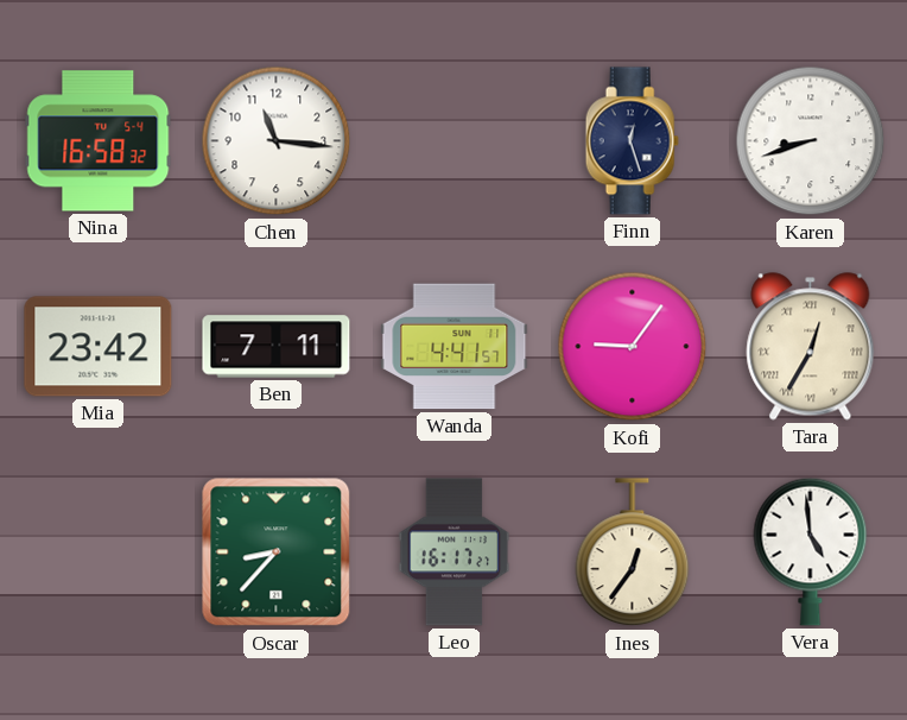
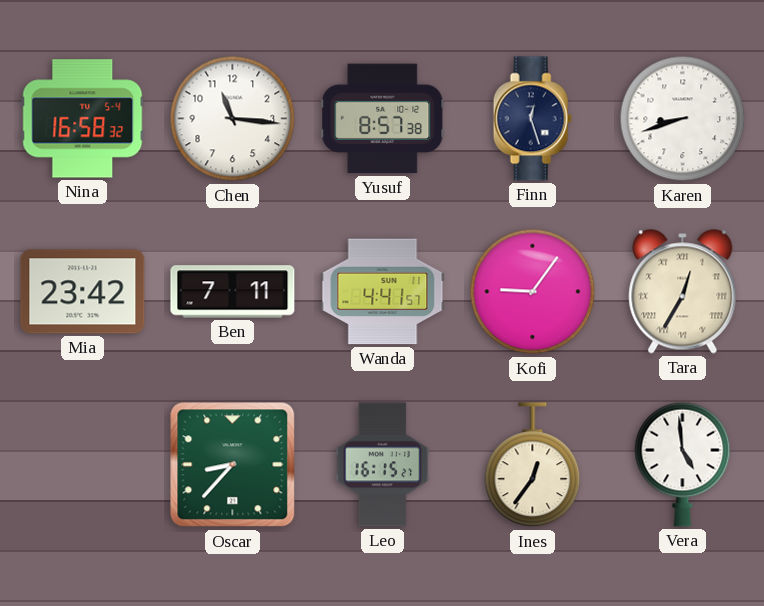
Yusuf: none -> 8:57 (383, 119)
Leo: 16:17 -> 16:15 (383, 465)
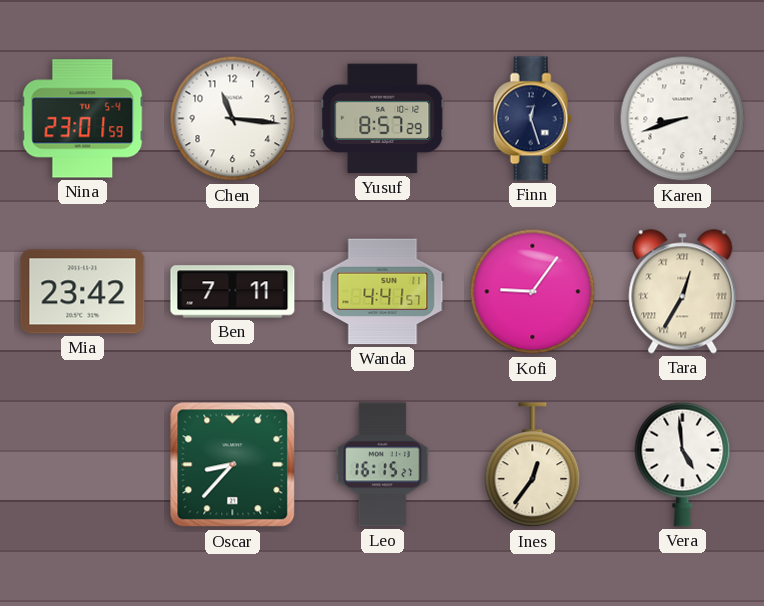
Nina: 16:58 -> 23:01 (83, 119)
Yusuf: 8:57:38 -> 8:57:29 (383, 119)
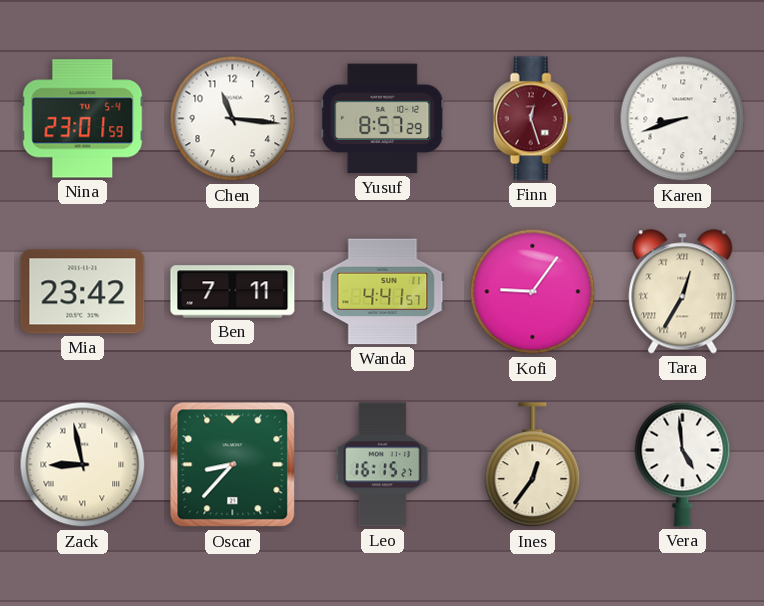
Finn dial: navy -> burgundy (532, 119)
Zack: none -> 8:58 (83, 465)
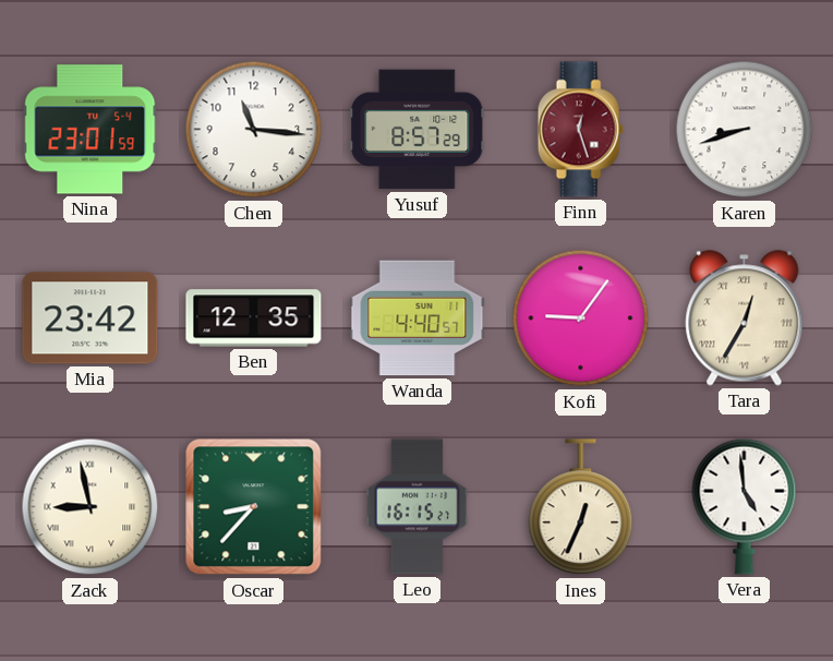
Ben: 7:11 -> 12:35 (254, 319)
Wanda: 4:41 -> 4:40 (418, 319)
Ines: 12:36 -> 12:34 (581, 507)
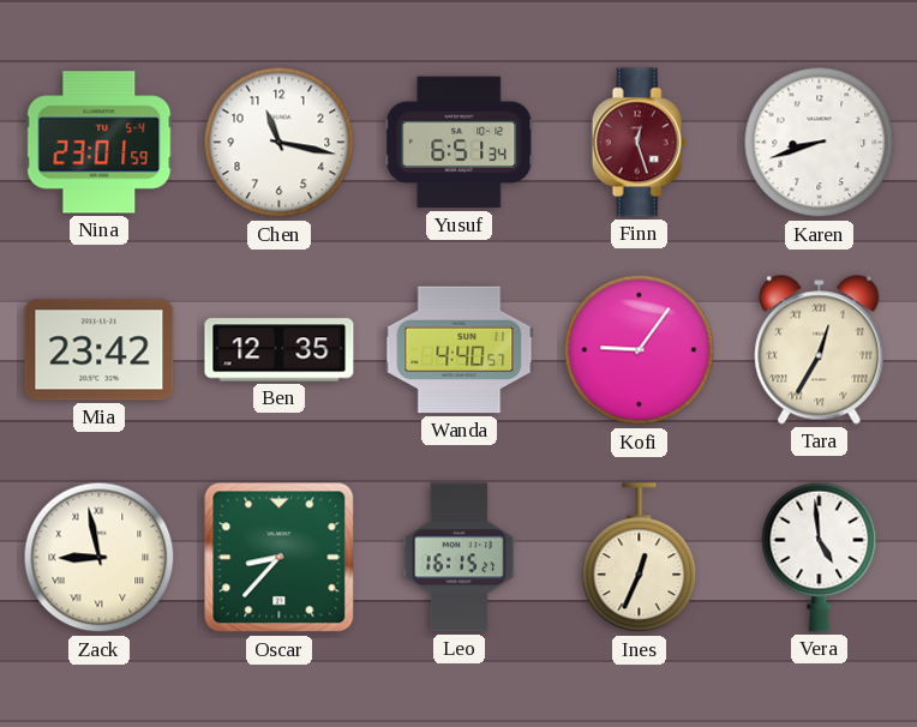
Chen: 11:16 -> 11:17 (280, 143)
Yusuf: 8:57 -> 6:51 (460, 143)
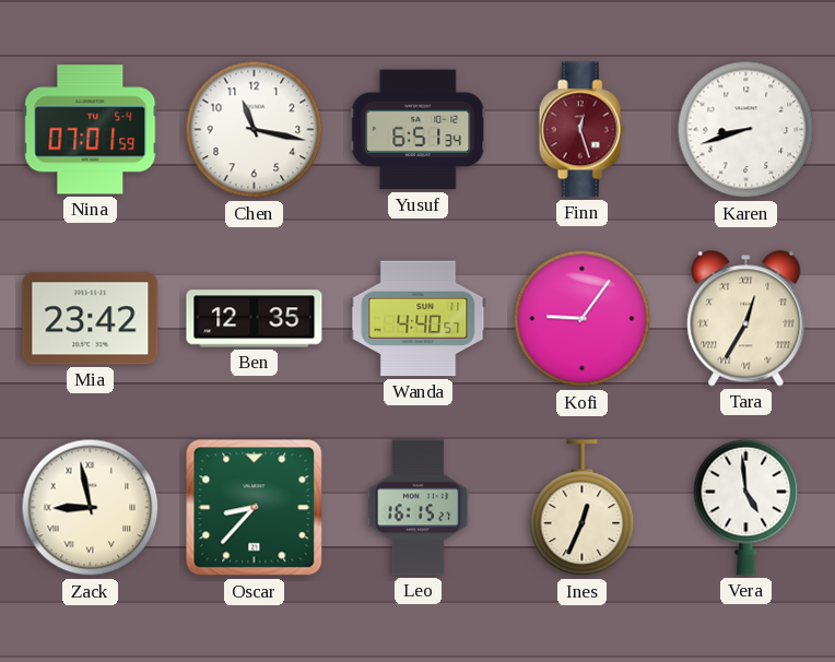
Nina: 23:01 -> 07:01 (91, 130)
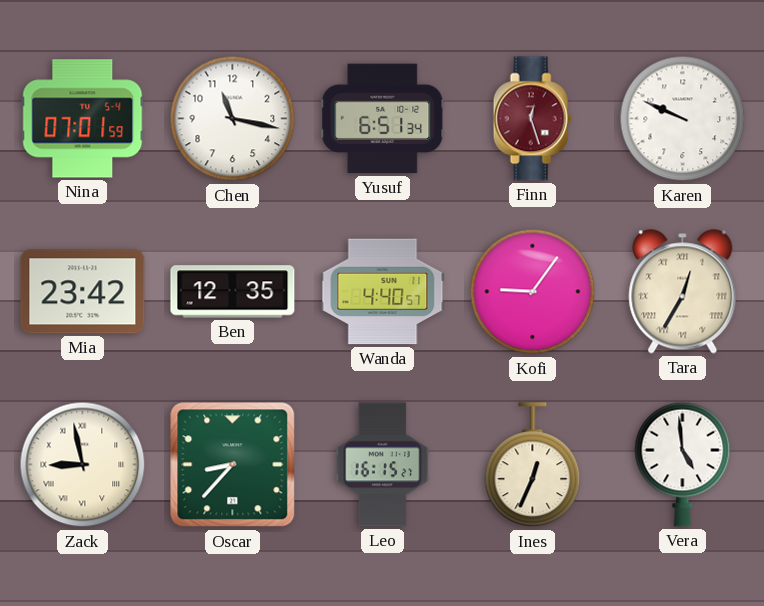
Karen: 8:42 -> 9:49 (683, 119)
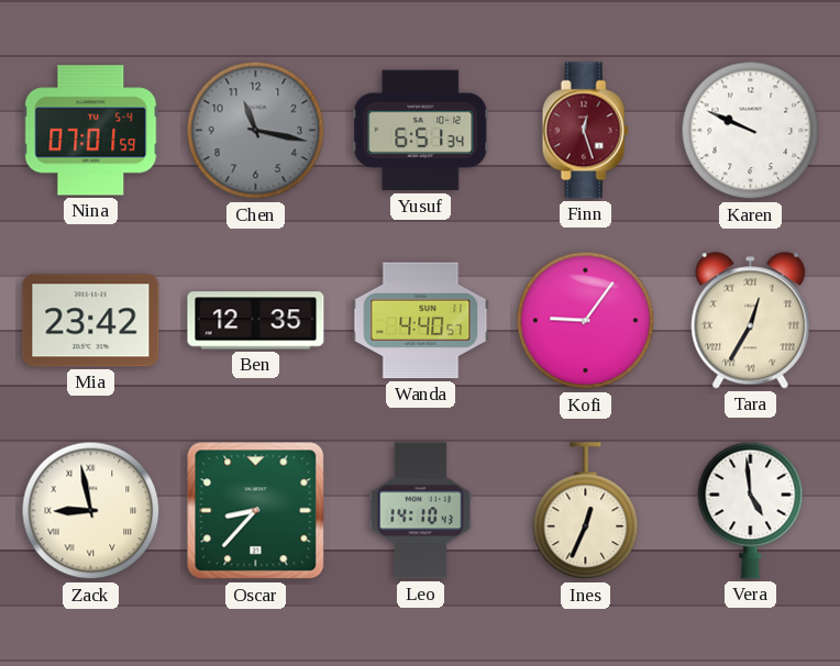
Chen dial: white -> grey (256, 131)
Leo: 16:15 -> 14:10 (421, 511)
